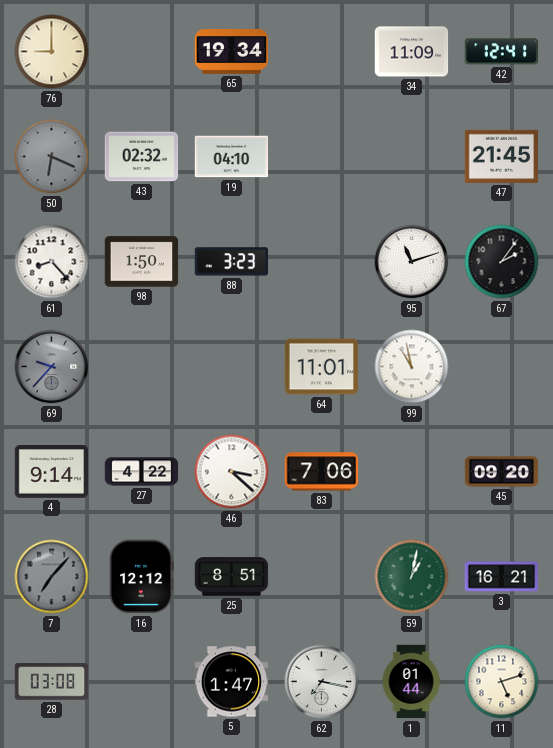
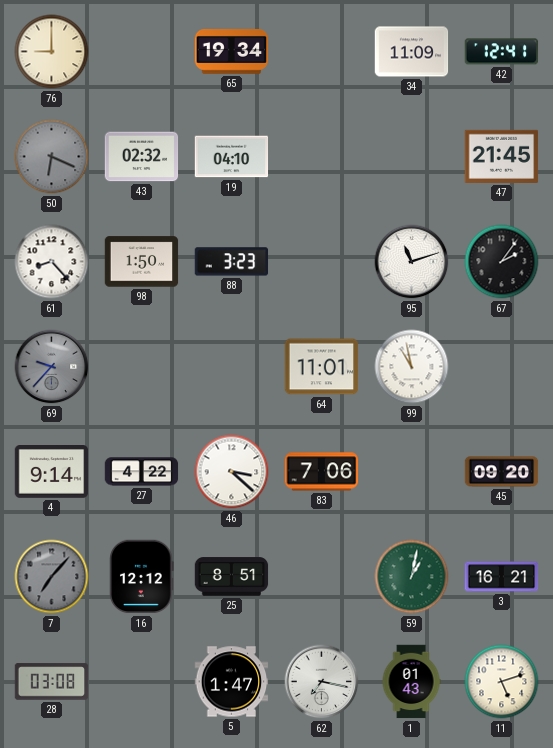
1: 01:44 -> 01:43 (411, 682)
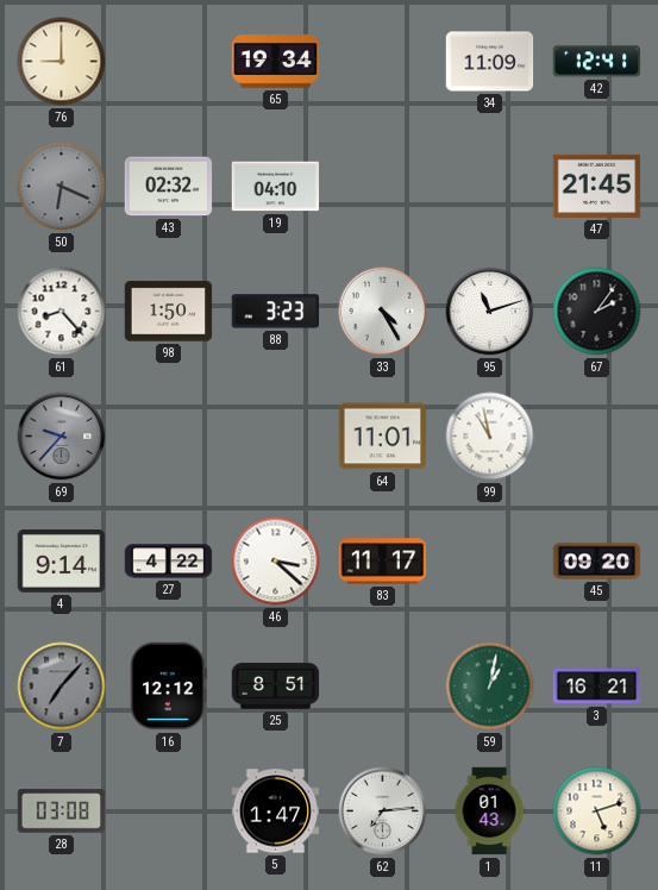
33: none -> 4:25 (383, 312)
83: 7:06 -> 11:17 (383, 562)
62: 7:17 -> 7:14 (383, 811)
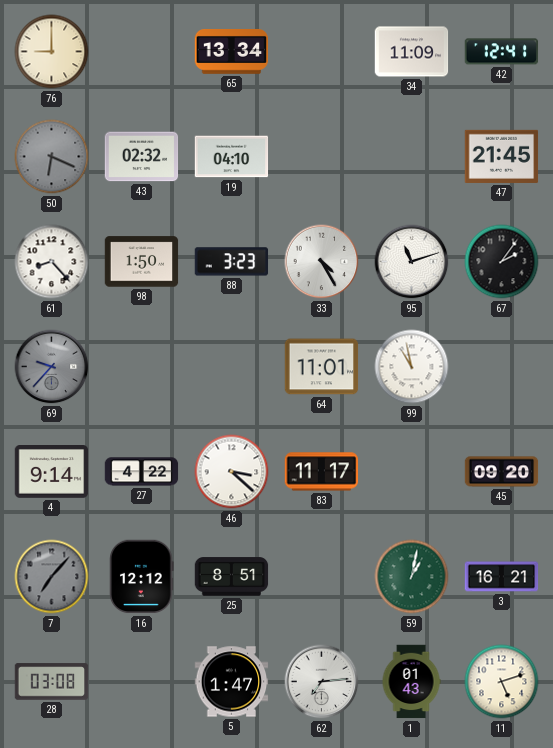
65: 19:34 -> 13:34 (232, 52)
